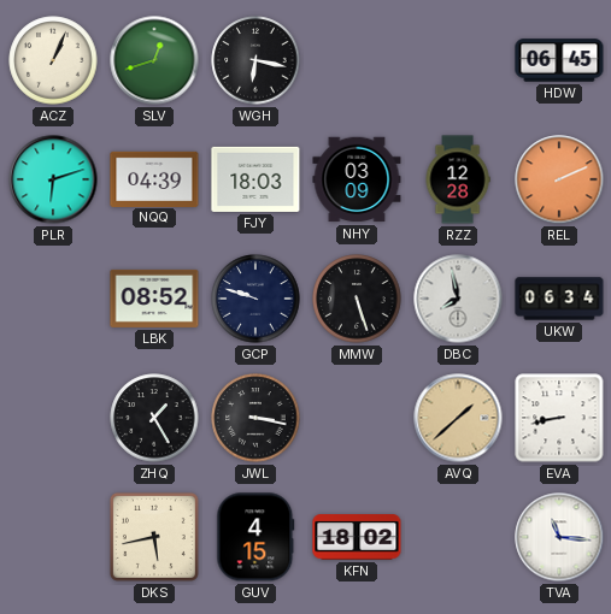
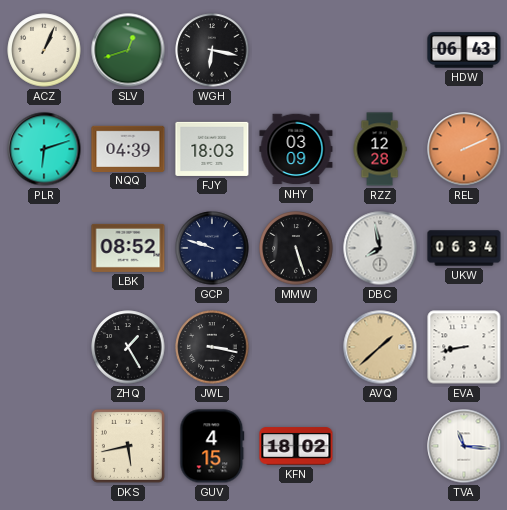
HDW: 06:45 -> 06:43 (464, 50)
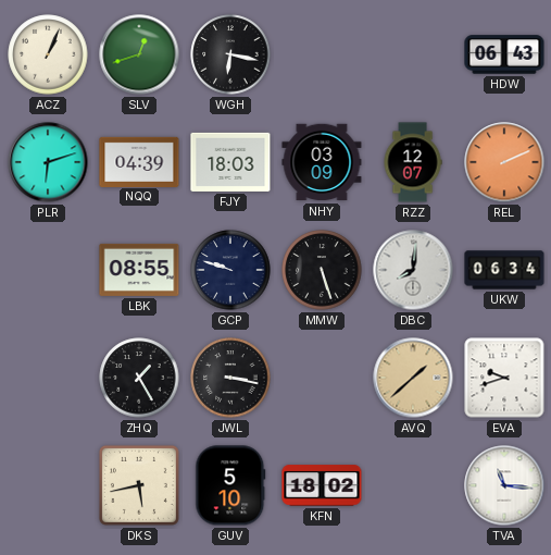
RZZ: 12:28 -> 12:07 (413, 162)
LBK: 08:52 -> 08:55 (139, 270)
DBC: 7:58 -> 8:01 (413, 270)
EVA: 8:43 -> 9:42 (504, 378)
GUV: 4:15 -> 5:10 (230, 485)
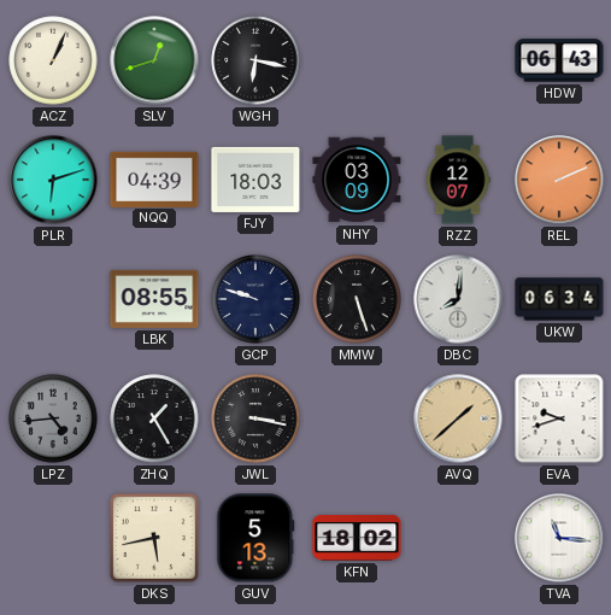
LPZ: none -> 4:44 (53, 418)
GUV: 5:10 -> 5:13 (255, 538)
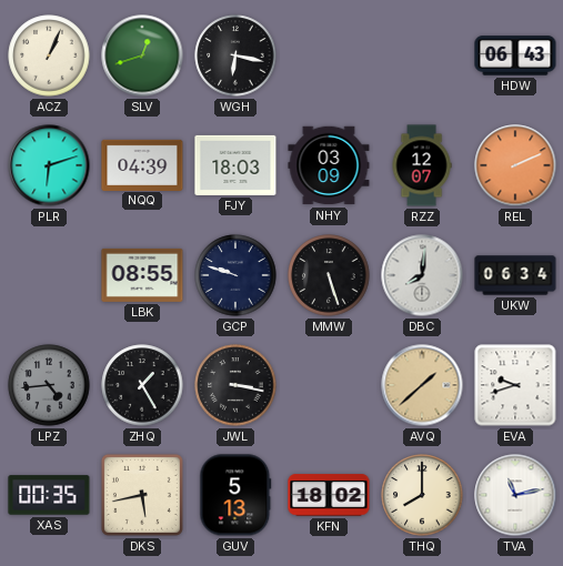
XAS: none -> 00:35 (49, 495)
THQ: none -> 8:00 (422, 495)
TVA: 11:16 -> 11:13 (515, 495)
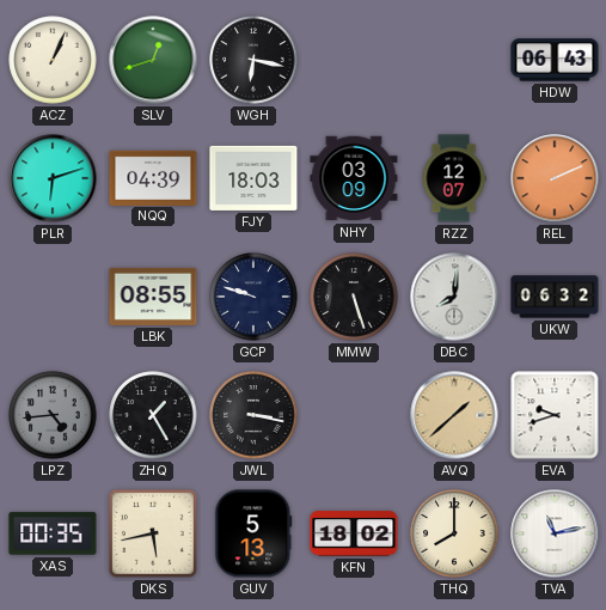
UKW: 06:34 -> 06:32 (555, 297)
